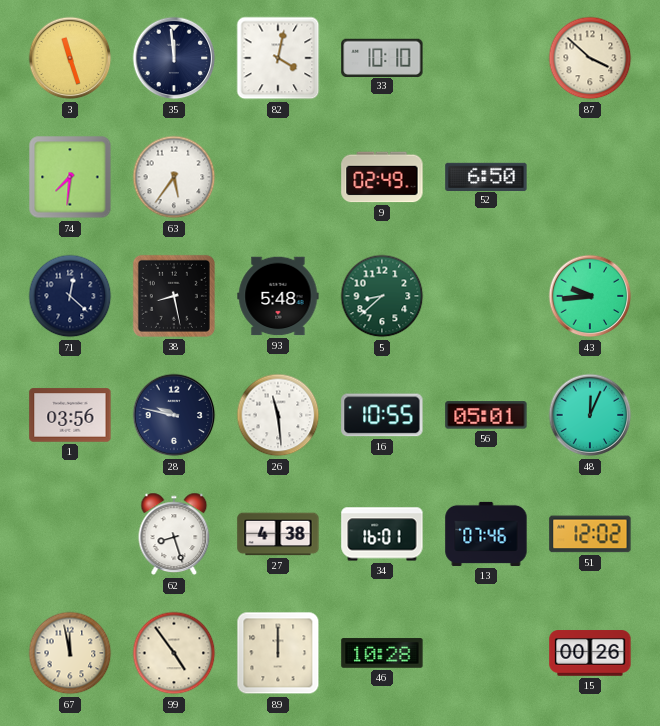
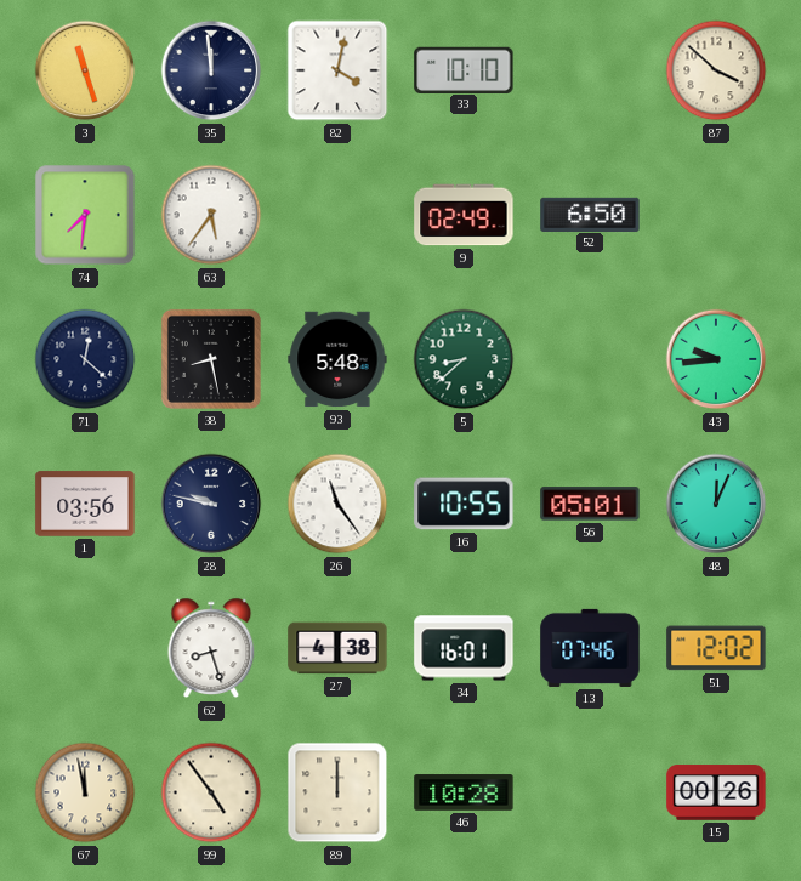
26: 11:29 -> 11:24 (337, 504)
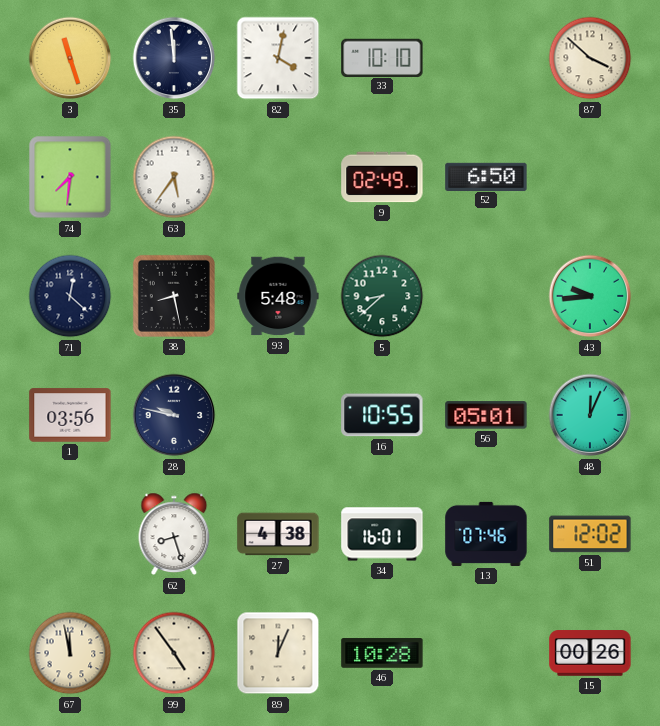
26: 11:24 -> none (337, 504)
89: 12:00 -> 12:04 (278, 653)
